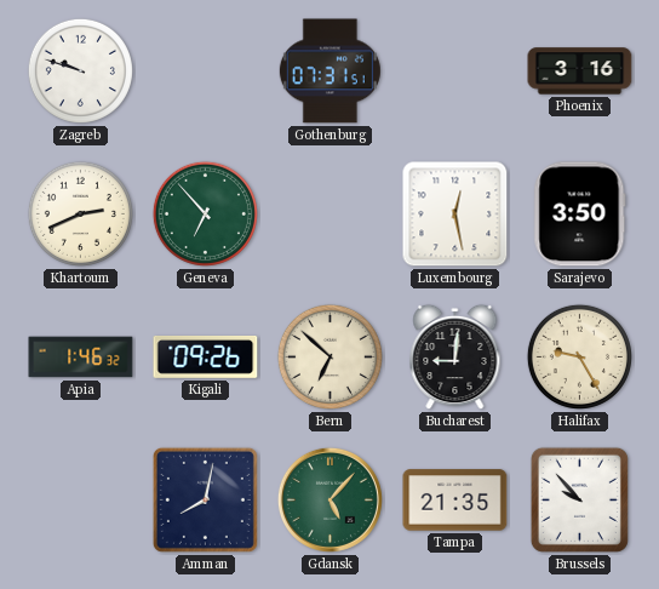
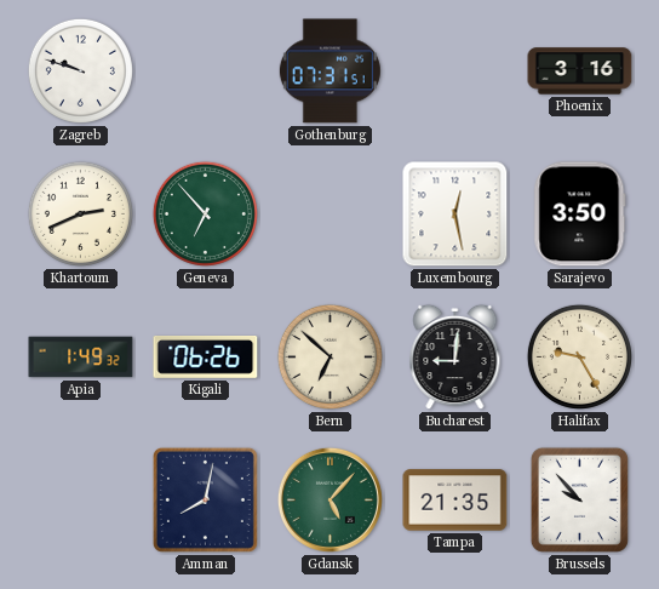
Apia: 1:46 -> 1:49 (81, 358)
Kigali: 09:26 -> 06:26 (206, 358)
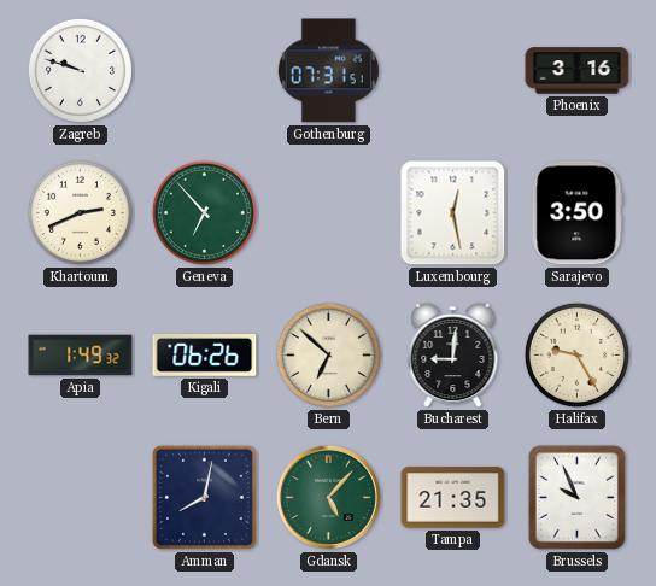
Brussels: 9:53 -> 9:56 (576, 497)
